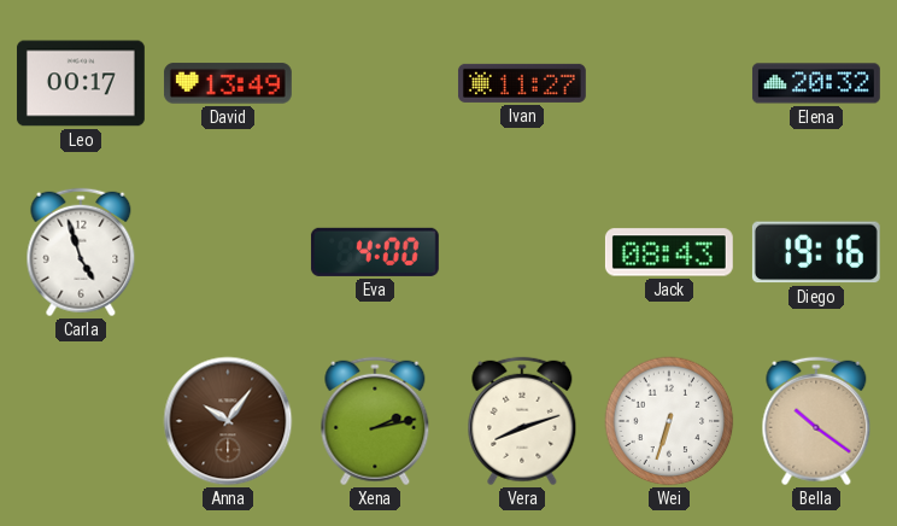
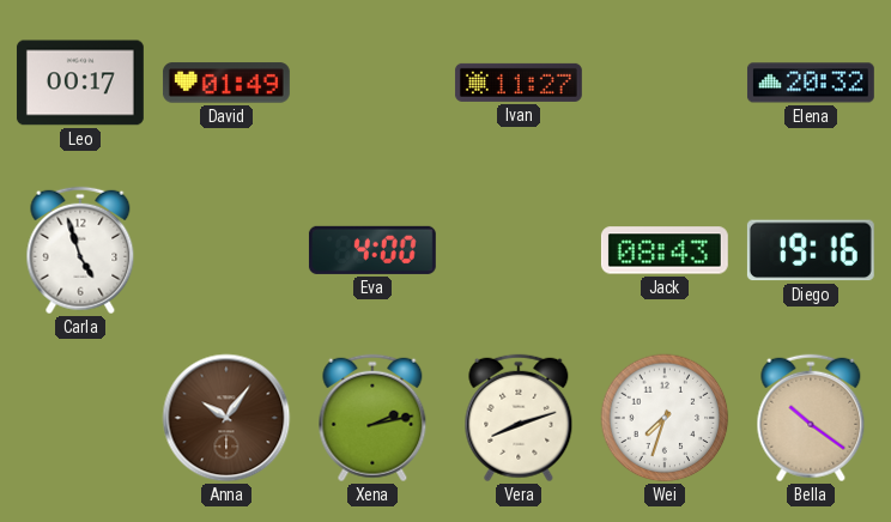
David: 13:49 -> 01:49 (226, 83)
Wei: 6:33 -> 7:33 (665, 418)
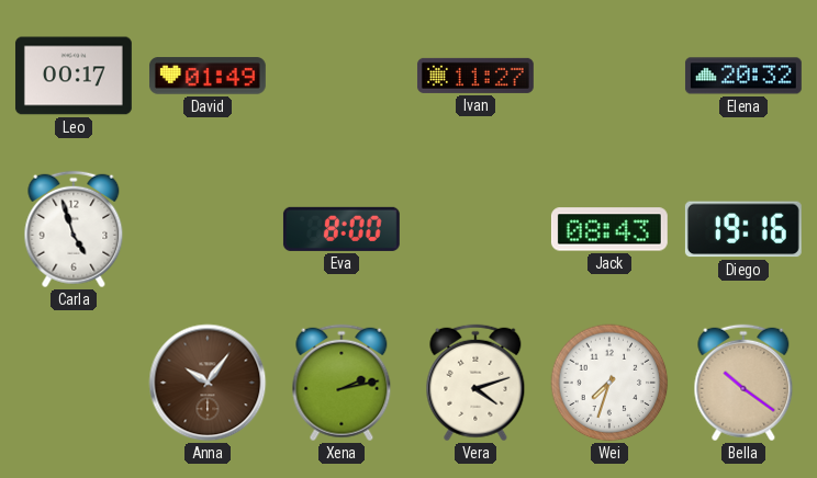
Eva: 4:00 -> 8:00 (342, 229)
Vera: 8:12 -> 4:12 (475, 383)
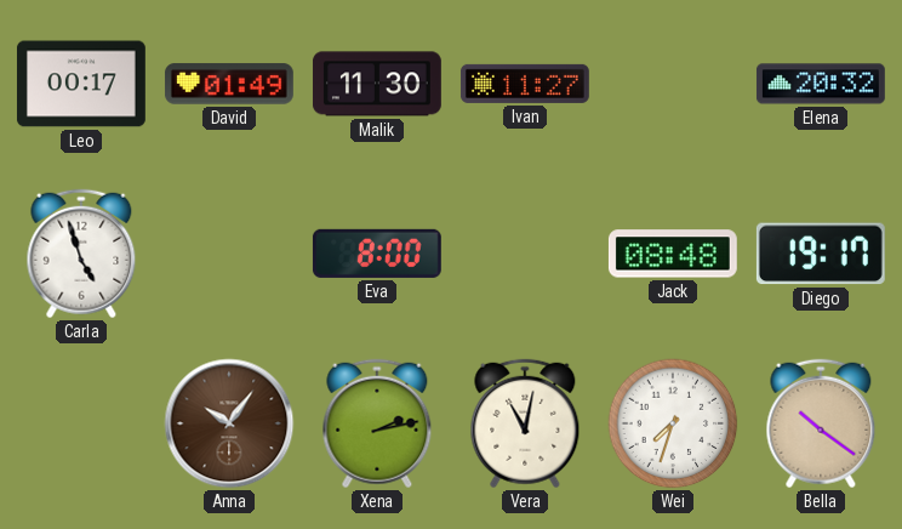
Malik: none -> 11:30 (377, 84)
Jack: 08:43 -> 08:48 (673, 254)
Diego: 19:16 -> 19:17 (821, 254)
Vera: 4:12 -> 11:02 (525, 423)
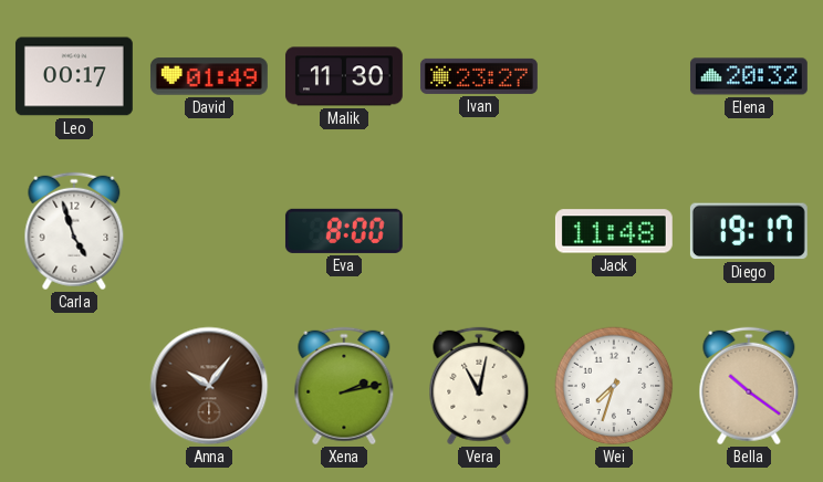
Ivan: 11:27 -> 23:27 (479, 76)
Jack: 08:48 -> 11:48 (614, 231)
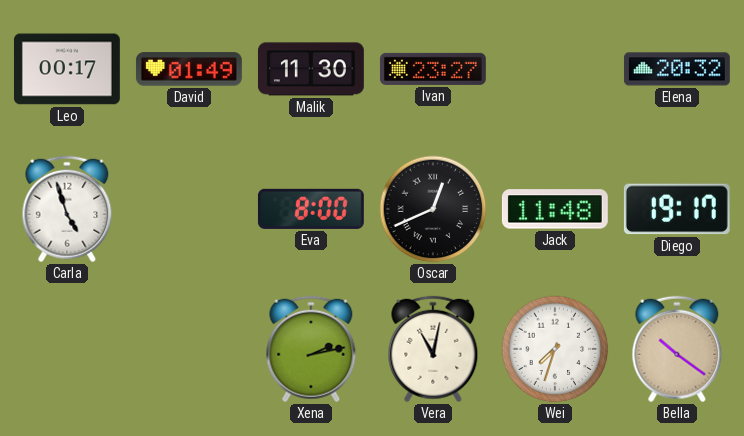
Oscar: none -> 12:41 (433, 209)
Anna: 10:06 -> none (209, 386)
